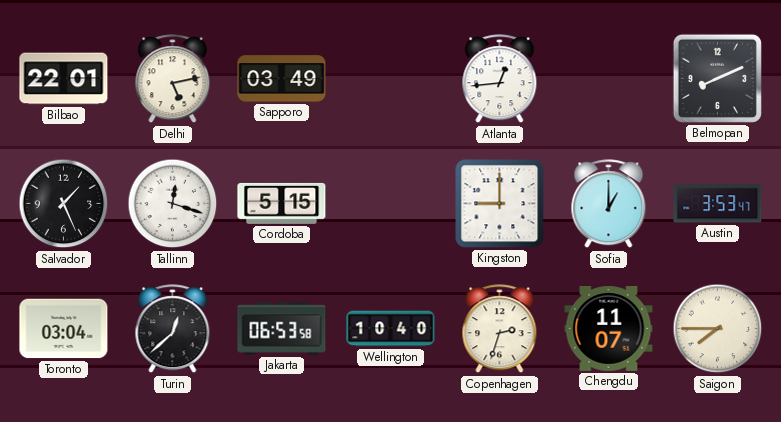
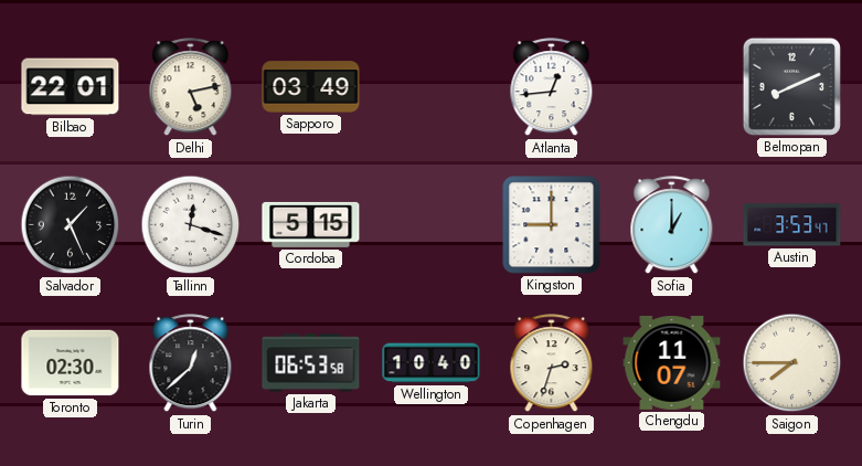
Toronto: 03:04 -> 02:30 (71, 363)
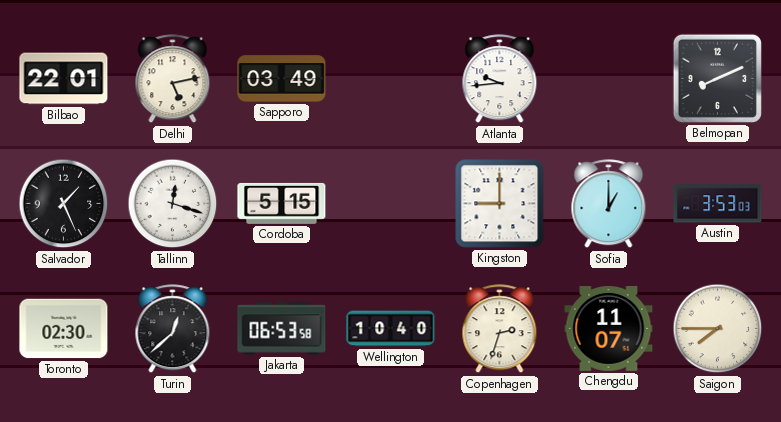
Atlanta: 12:44 -> 9:44 (500, 79)
Austin: 3:53:47 -> 3:53:03 (718, 204)
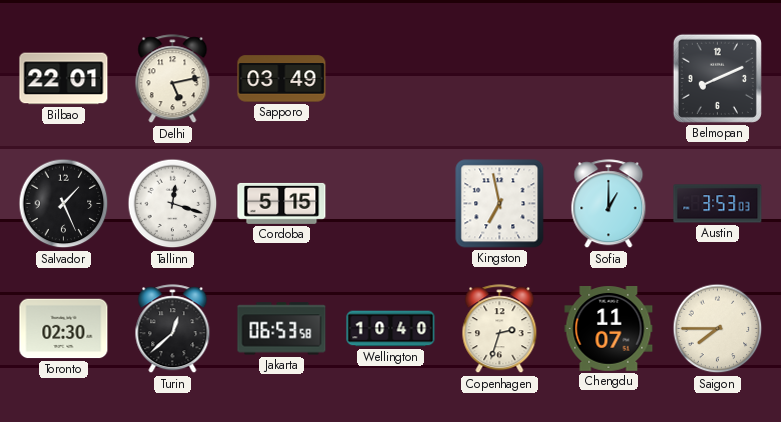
Atlanta: 9:44 -> none (500, 79)
Kingston: 9:00 -> 6:58 (500, 204)
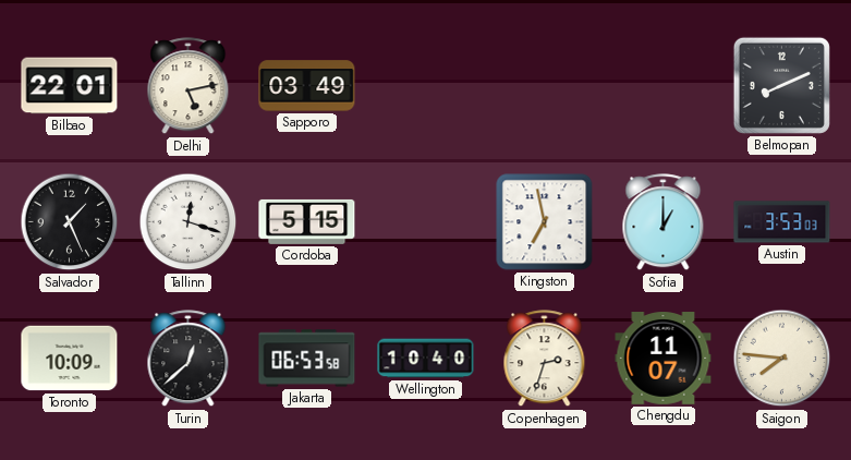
Toronto: 02:30 -> 10:09 (70, 359)
Saigon: 7:45 -> 7:46 (782, 359)
